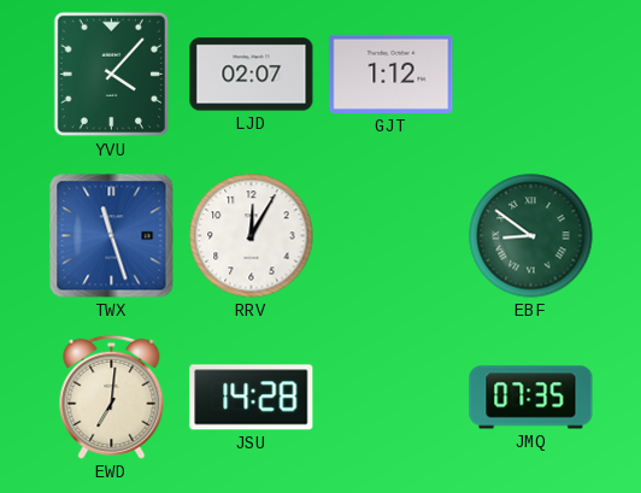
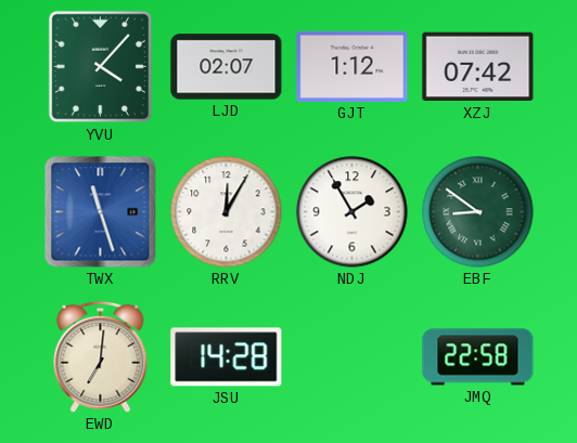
XZJ: none -> 07:42 (478, 67)
NDJ: none -> 1:55 (352, 212)
JMQ: 07:35 -> 22:58 (478, 357)
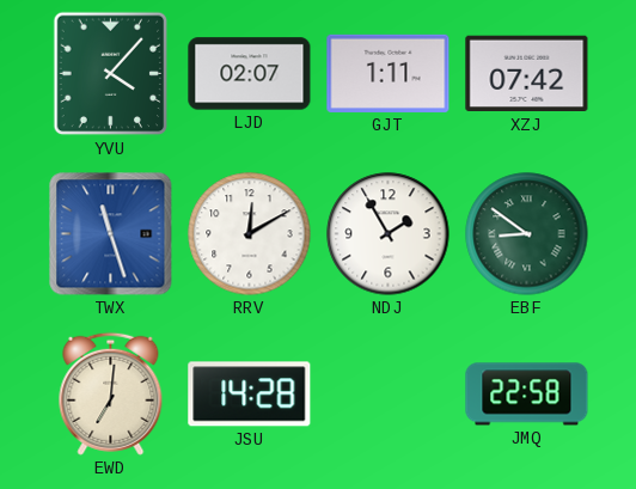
GJT: 1:12 -> 1:11 (389, 73)
RRV: 12:05 -> 12:10 (250, 234)
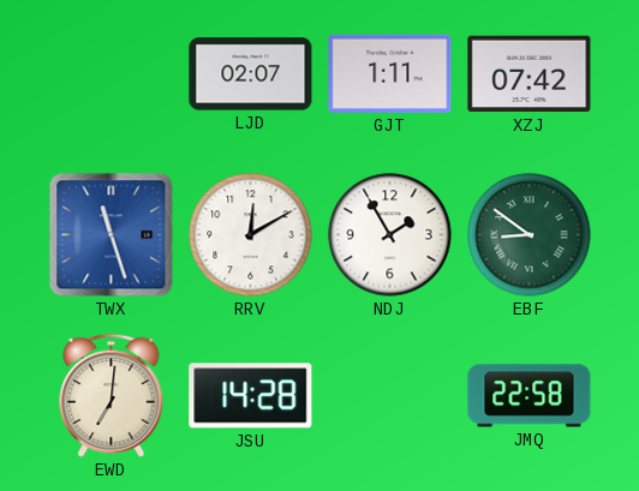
YVU: 4:07 -> none (111, 74)
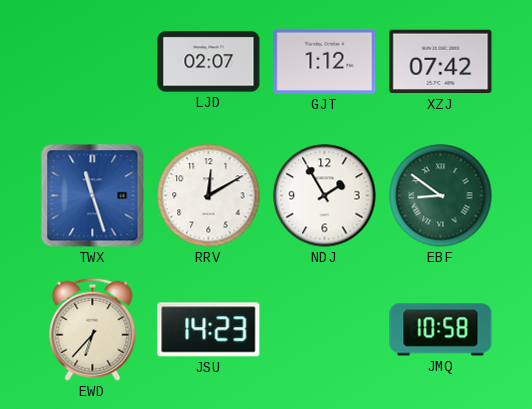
GJT: 1:11 -> 1:12 (325, 61)
EWD: 7:01 -> 6:37 (93, 329)
JSU: 14:28 -> 14:23 (209, 330)
JMQ: 22:58 -> 10:58 (441, 330)
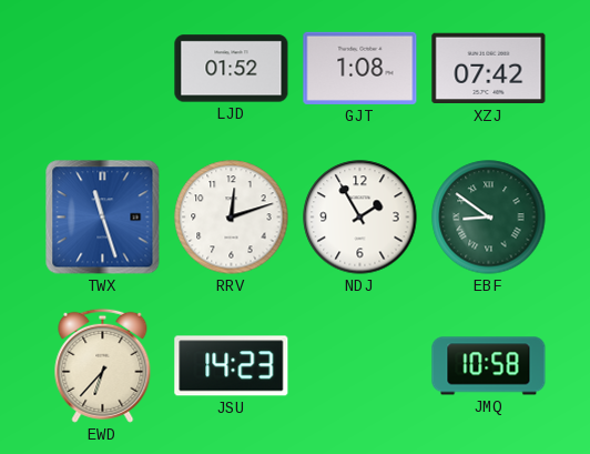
LJD: 02:07 -> 01:52 (232, 69)
GJT: 1:12 -> 1:08 (360, 68)
RRV: 12:10 -> 12:12 (232, 218)
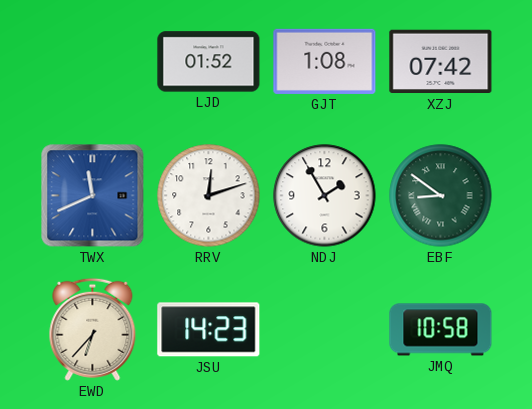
TWX: 11:27 -> 11:41 (93, 196)
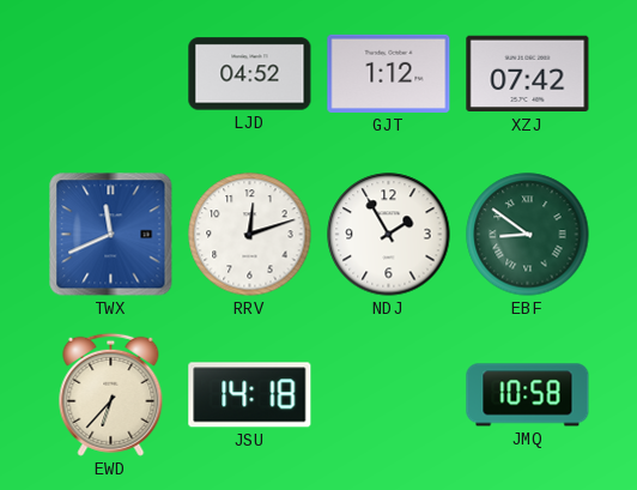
LJD: 01:52 -> 04:52 (250, 74)
GJT: 1:08 -> 1:12 (389, 73)
JSU: 14:23 -> 14:18 (250, 395)
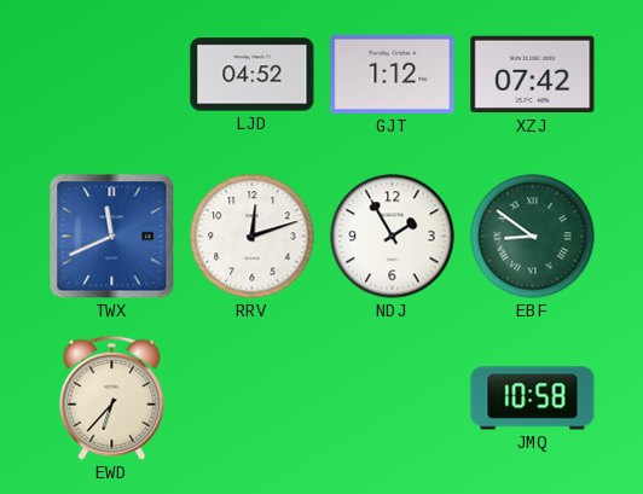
JSU: 14:18 -> none (250, 395)
